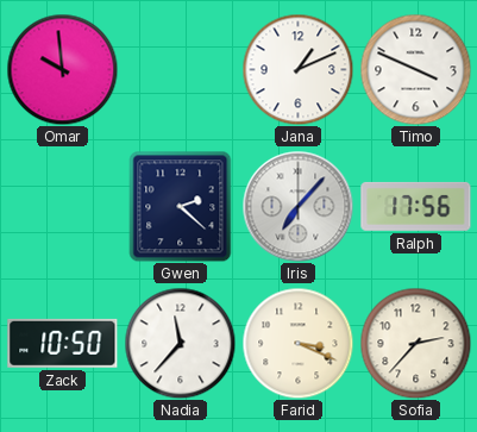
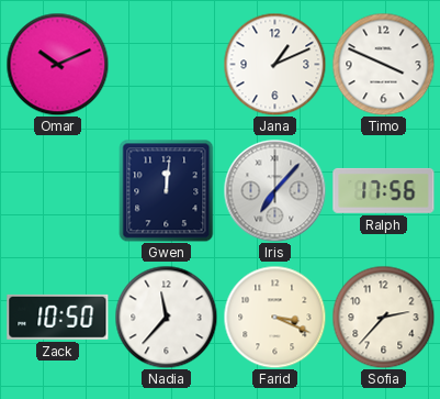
Omar: 9:59 -> 10:11 (57, 64)
Gwen: 2:22 -> 12:01 (167, 190)
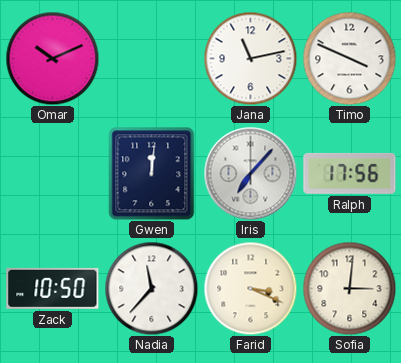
Jana: 1:11 -> 11:13 (250, 58)
Sofia: 2:37 -> 3:01 (349, 288)
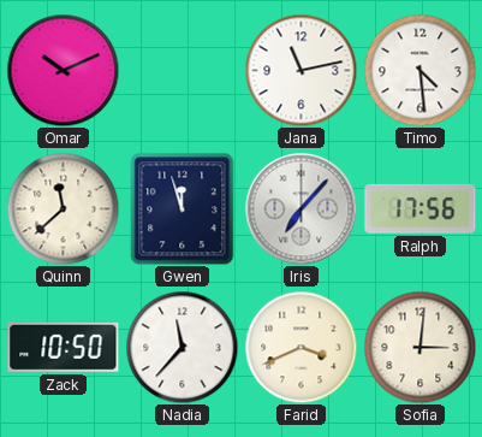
Timo: 3:49 -> 4:29 (419, 70)
Quinn: none -> 11:38 (63, 208)
Gwen: 12:01 -> 11:57 (183, 208)
Farid: 3:19 -> 3:41 (300, 347)
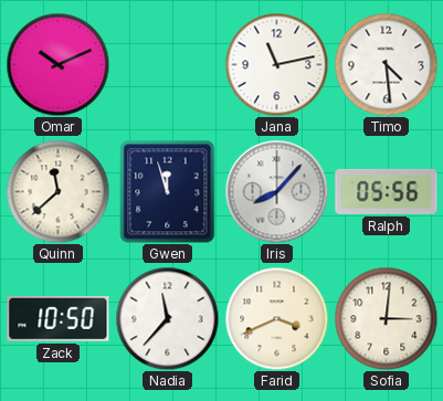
Iris: 7:07 -> 8:07 (276, 191)
Ralph: 17:56 -> 05:56 (387, 191)
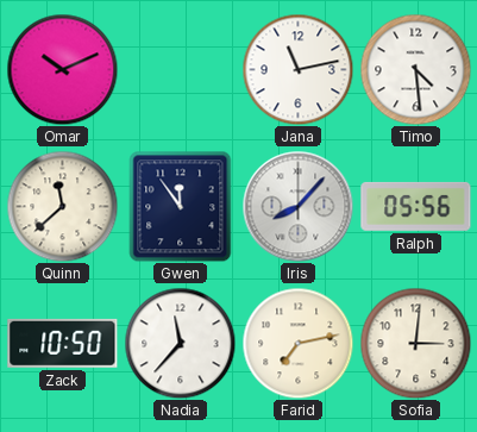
Gwen: 11:57 -> 11:54 (181, 206)
Farid: 3:41 -> 7:13 (297, 343)
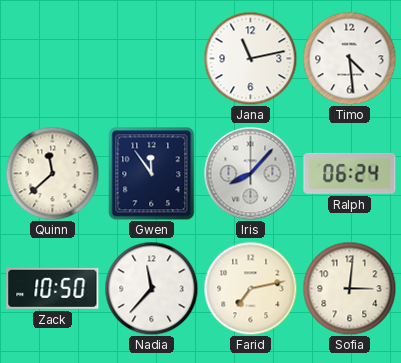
Omar: 10:11 -> none (62, 69)
Ralph: 05:56 -> 06:24 (350, 173)
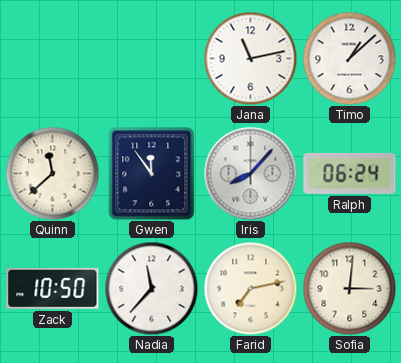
Timo: 4:29 -> 1:08 (349, 58)
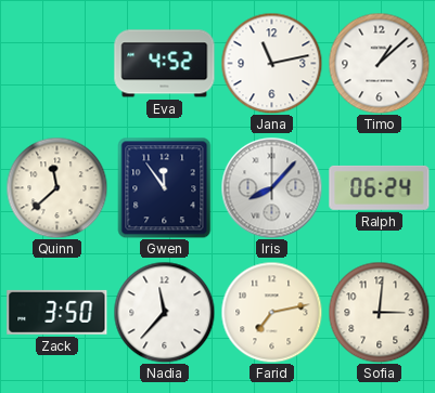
Eva: none -> 4:52 (165, 64)
Zack: 10:50 -> 3:50 (57, 312)
